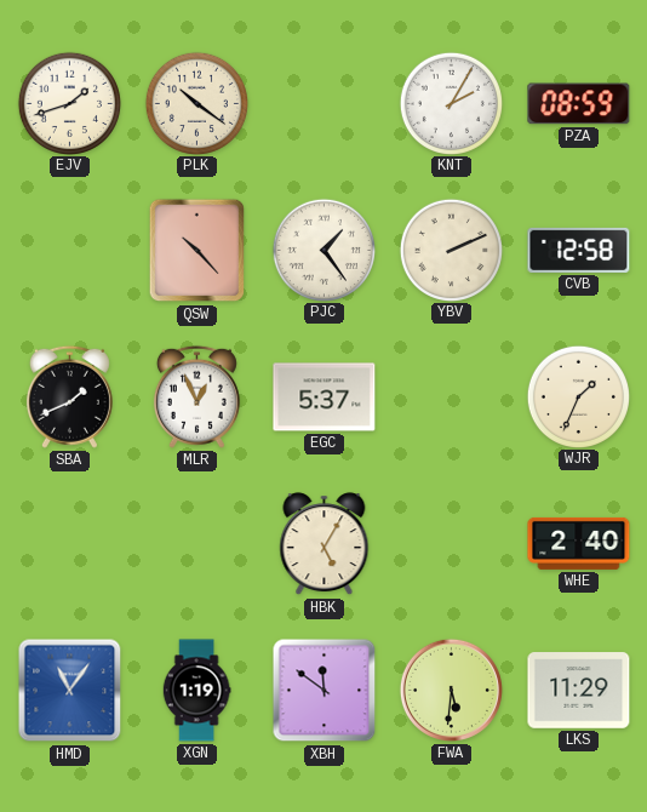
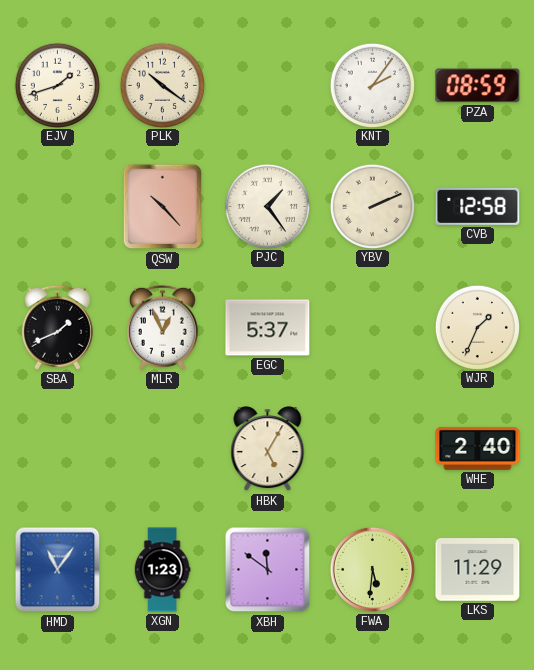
KNT: 2:05 -> 2:06 (372, 85)
XGN: 1:19 -> 1:23 (162, 570)
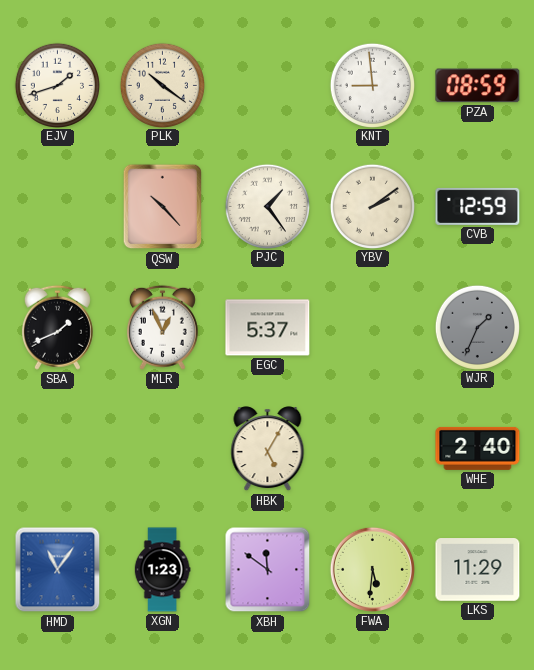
KNT: 2:06 -> 8:59 (372, 85)
YBV: 2:11 -> 2:09 (372, 206)
CVB: 12:58 -> 12:59 (478, 206)
WJR dial: cream -> grey (477, 327)
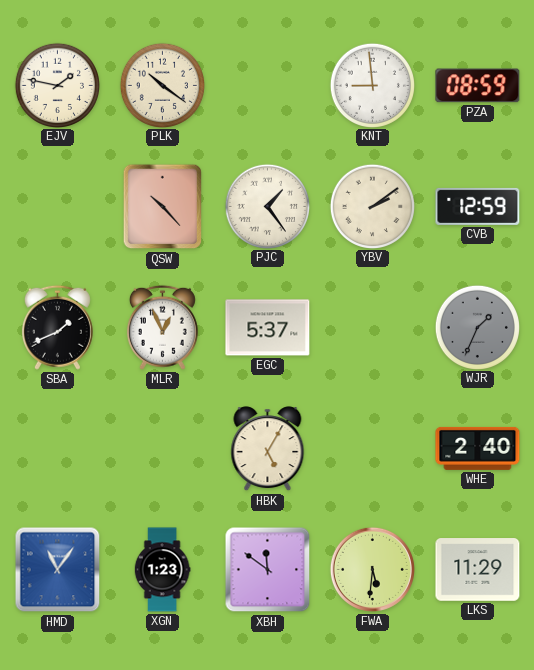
EJV: 1:42 -> 1:47 (57, 85)
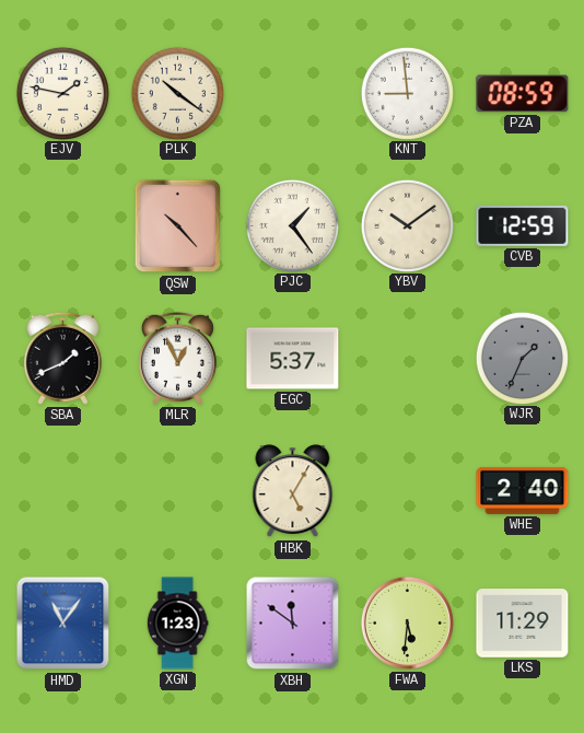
YBV: 2:09 -> 10:09 (407, 225)
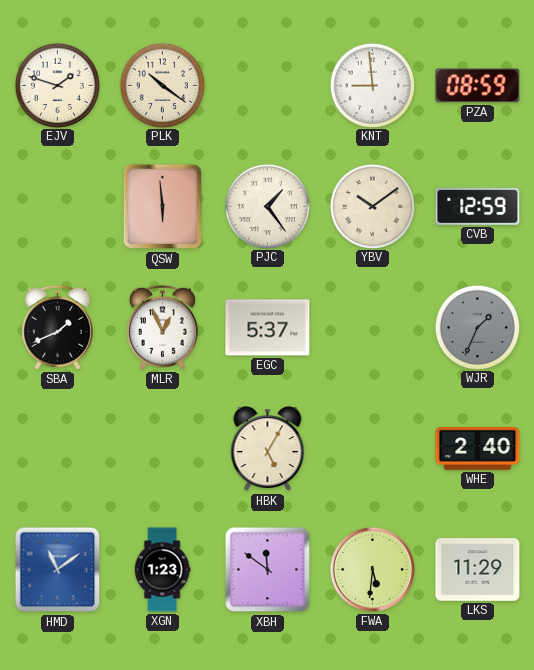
EJV: 1:47 -> 1:48 (57, 85)
QSW: 10:23 -> 5:59 (163, 207)
HMD: 11:06 -> 11:09 (58, 570)
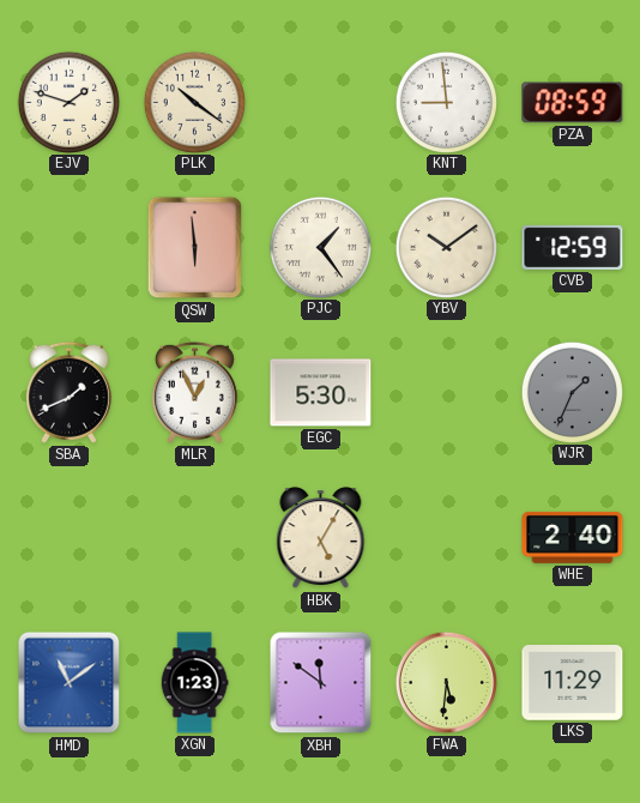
EGC: 5:37 -> 5:30 (321, 393)
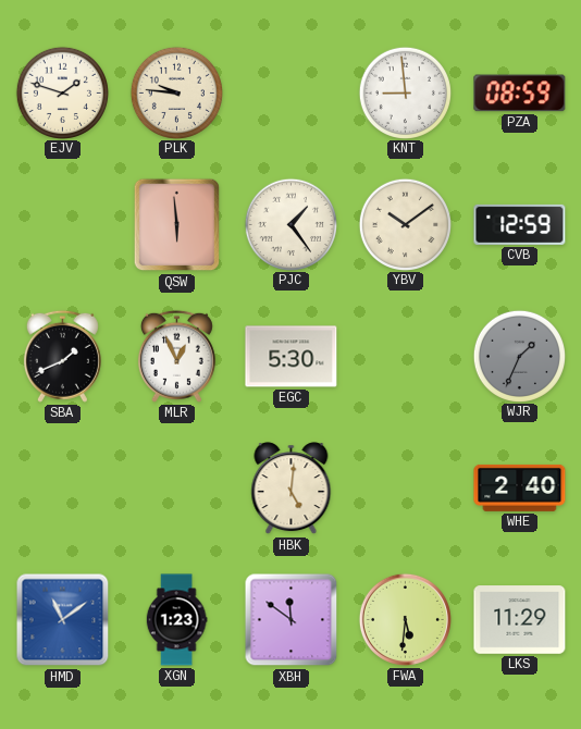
PLK: 10:21 -> 9:46 (176, 92)
HBK: 5:05 -> 5:01 (292, 489)
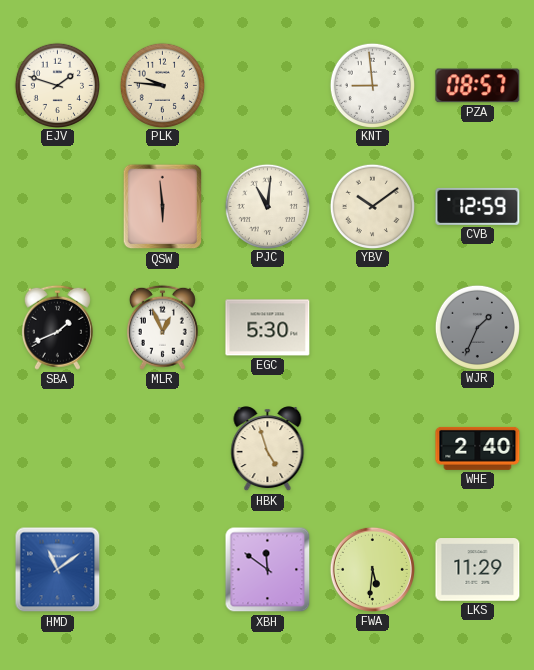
PZA: 08:59 -> 08:57 (478, 86)
PJC: 1:24 -> 11:01 (267, 206)
HBK: 5:01 -> 4:57 (268, 449)
XGN: 1:23 -> none (176, 620)
